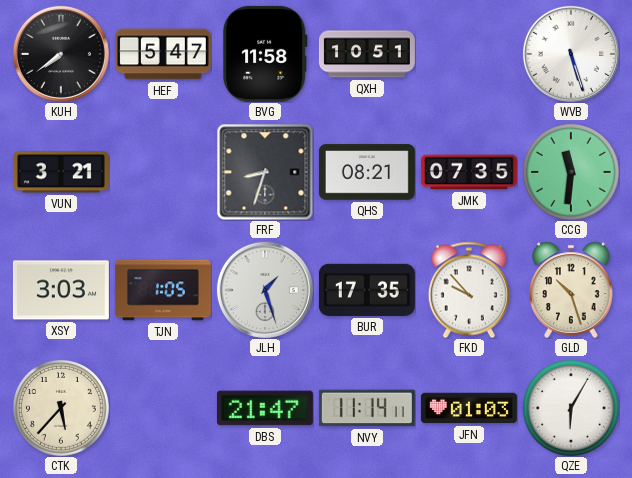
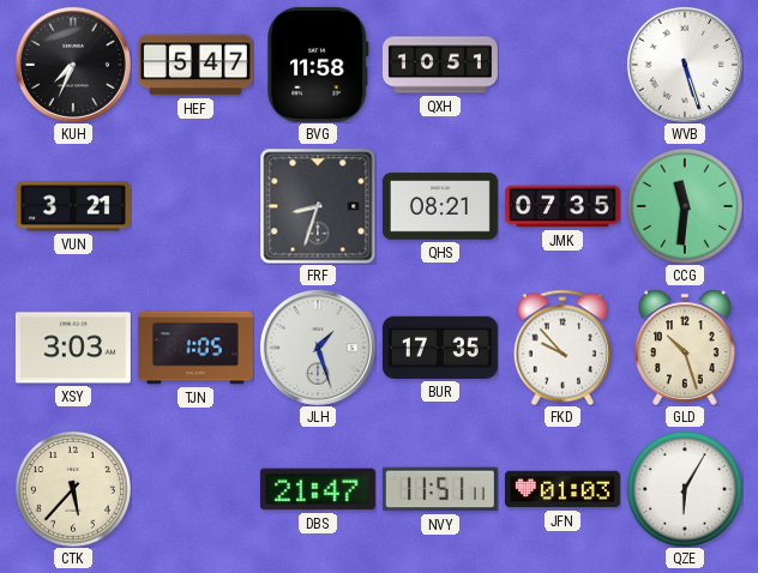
KUH: 7:39 -> 7:34 (73, 65)
NVY: 11:14 -> 11:51 (440, 489)
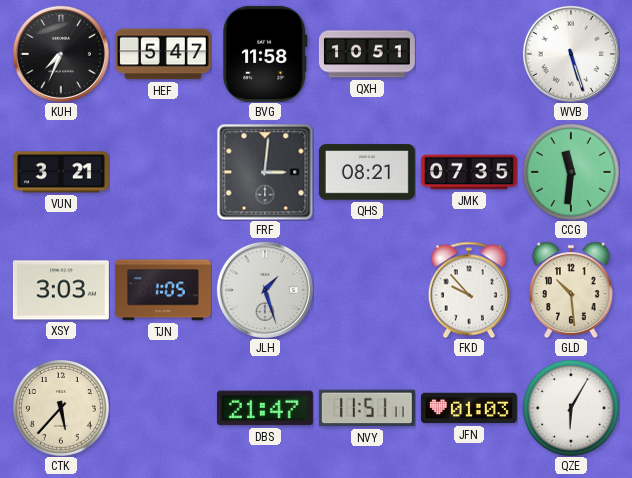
FRF: 8:33 -> 3:01 (265, 172)
BUR: 17:35 -> none (440, 348)
GLD: 10:27 -> 10:29 (571, 290)
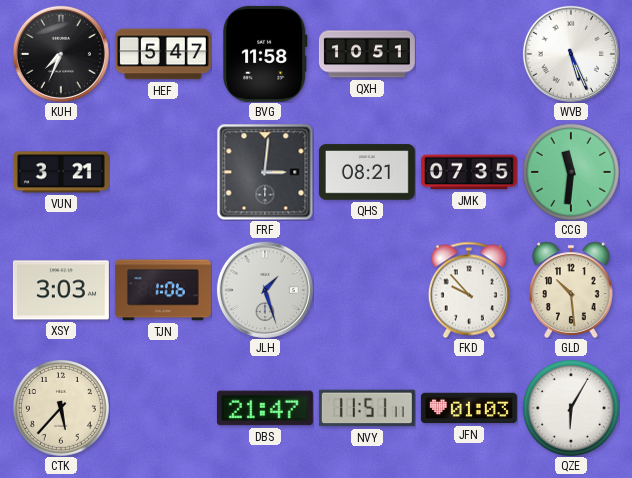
WVB: 5:27 -> 5:26 (571, 54)
TJN: 1:05 -> 1:06 (163, 290)
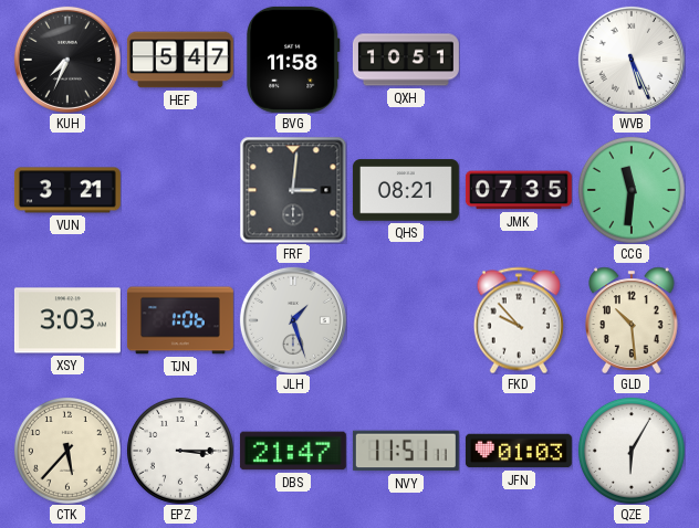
EPZ: none -> 3:15 (180, 451)
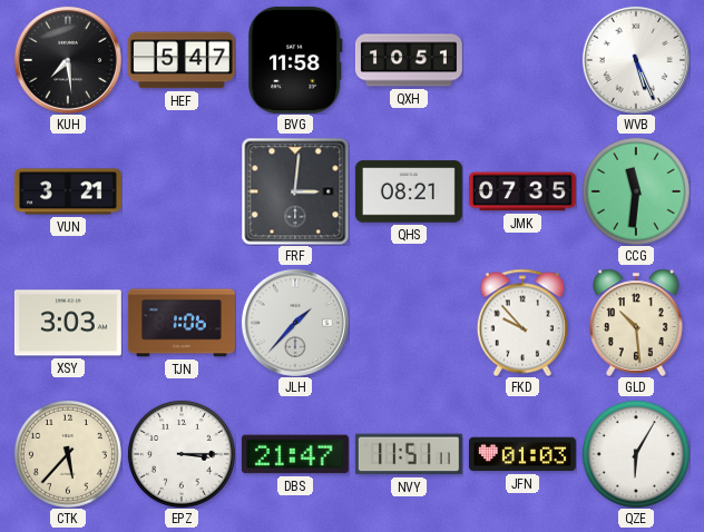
KUH: 7:34 -> 7:29 (68, 60)
JLH: 1:27 -> 1:37 (295, 323)
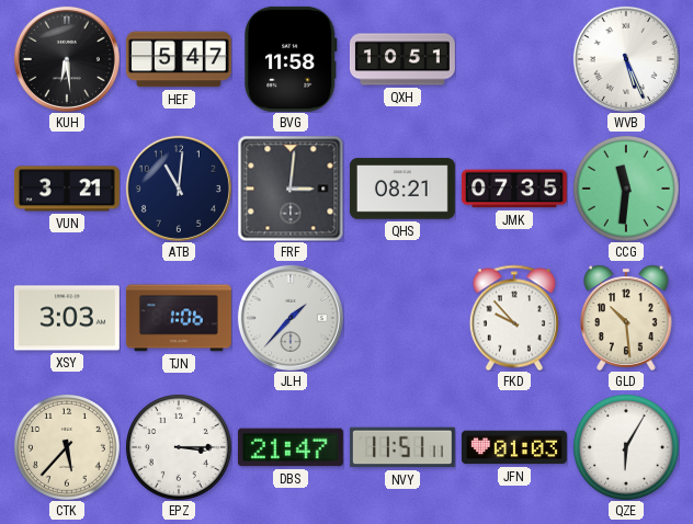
KUH: 7:29 -> 6:29 (67, 59)
ATB: none -> 11:01 (179, 189)
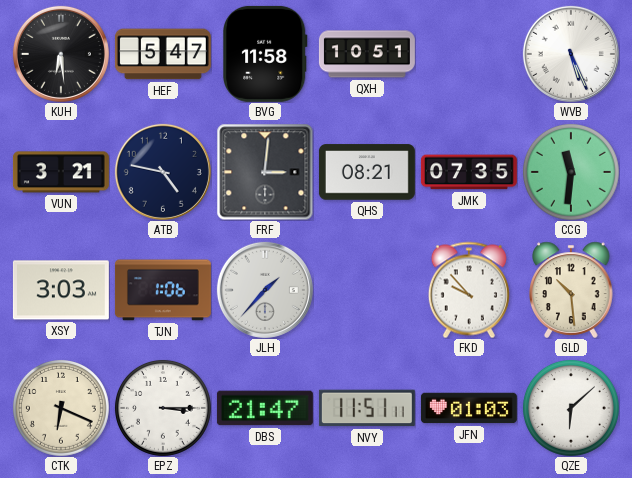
ATB: 11:01 -> 4:47 (163, 172)
CTK: 5:37 -> 6:19 (61, 408)
QZE: 6:05 -> 6:08 (571, 408)
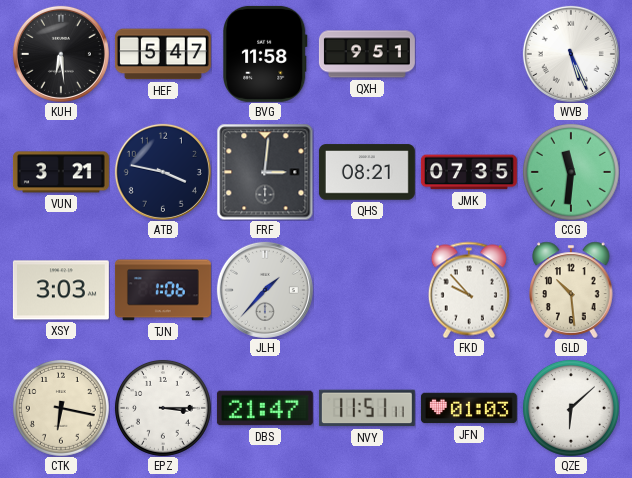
QXH: 10:51 -> 9:51 (367, 54)
ATB: 4:47 -> 3:47 (163, 172)
CTK: 6:19 -> 6:17 (61, 408)
